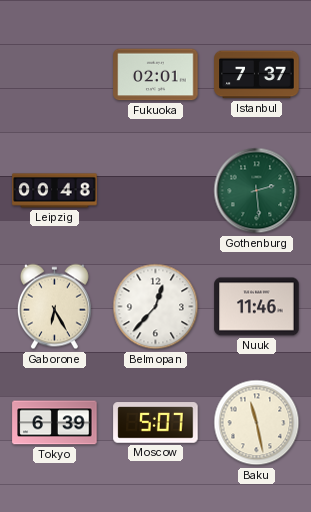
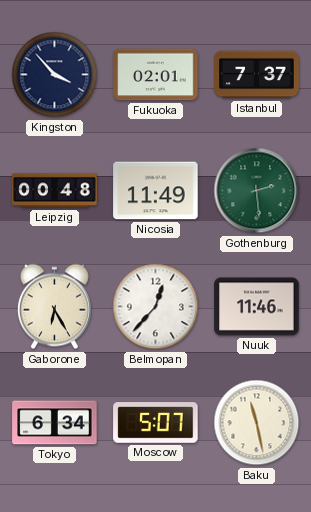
Kingston: none -> 3:53 (55, 75)
Nicosia: none -> 11:49 (156, 191)
Tokyo: 6:39 -> 6:34 (55, 423)
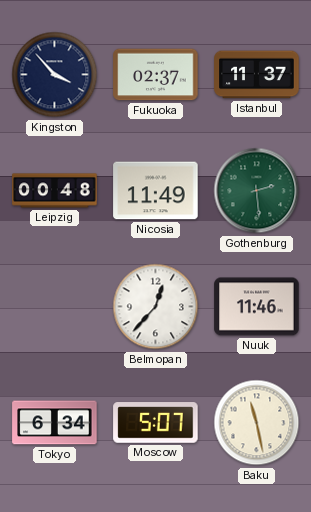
Fukuoka: 02:01 -> 02:37 (156, 75)
Istanbul: 7:37 -> 11:37 (257, 75)
Gaborone: 6:25 -> none (54, 307)
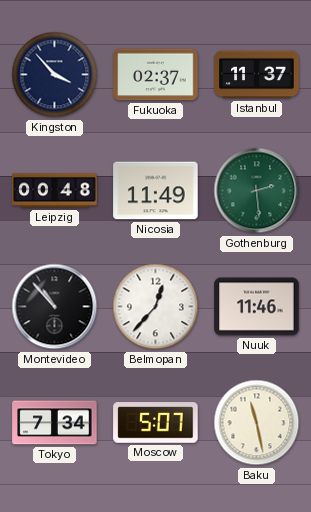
Montevideo: none -> 10:53 (55, 307)
Tokyo: 6:34 -> 7:34 (55, 423)
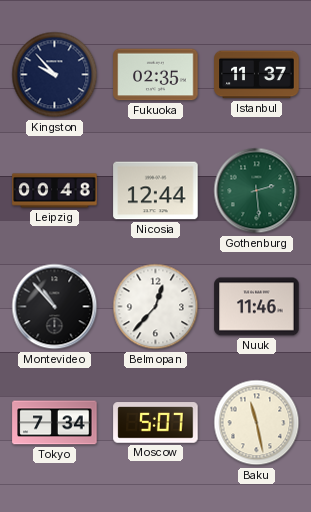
Kingston: 3:53 -> 9:53 (55, 75)
Fukuoka: 02:37 -> 02:35 (156, 75)
Nicosia: 11:49 -> 12:44 (156, 191)
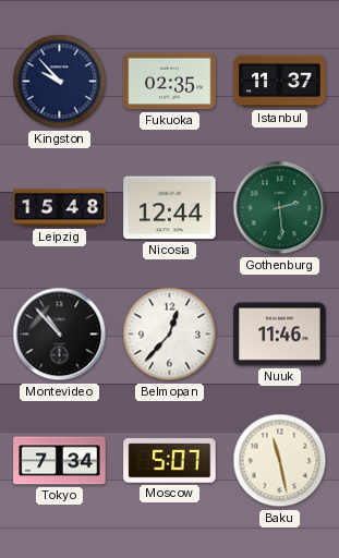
Leipzig: 00:48 -> 15:48 (60, 208)
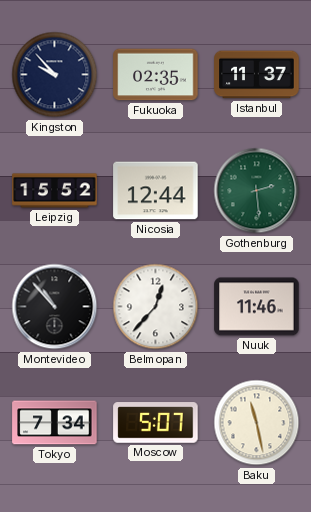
Leipzig: 15:48 -> 15:52 (55, 191)
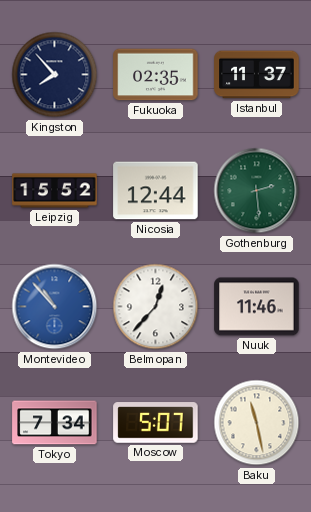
Kingston: 9:53 -> 7:53 (55, 75)
Montevideo dial: black -> blue (55, 307)
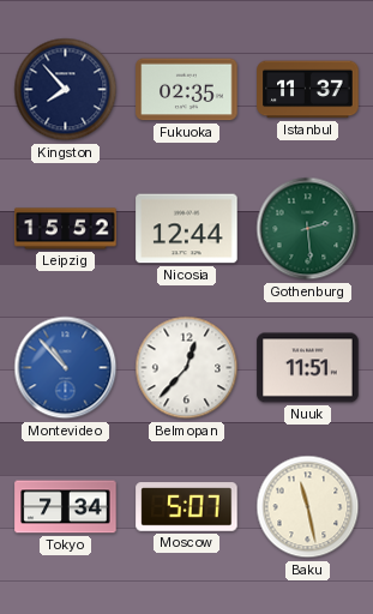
Nuuk: 11:46 -> 11:51 (308, 368)
